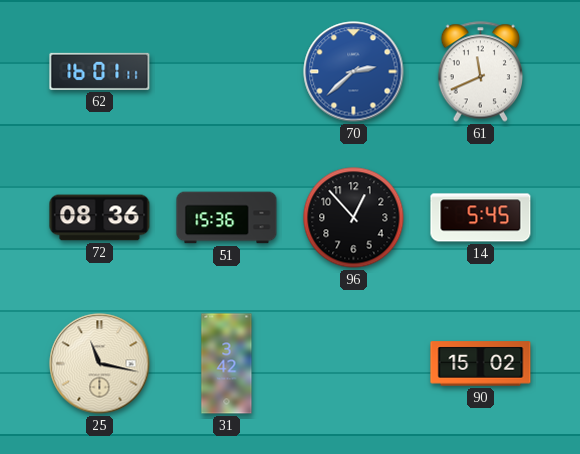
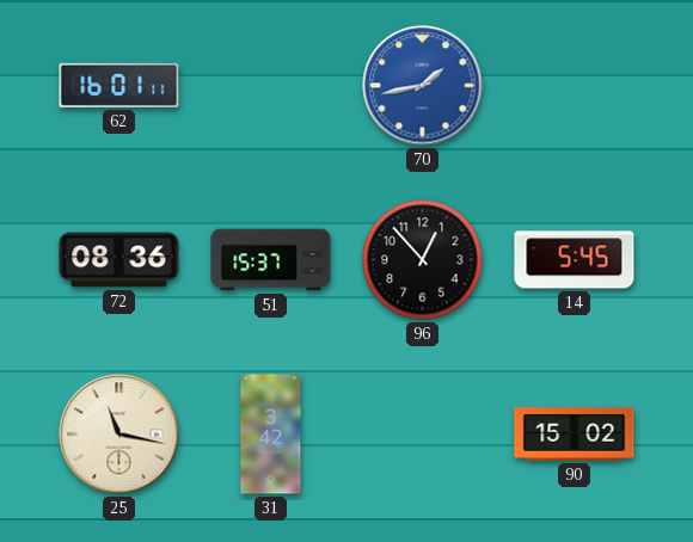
70: 2:38 -> 1:43 (423, 86)
61: 11:41 -> none (480, 72)
51: 15:36 -> 15:37 (271, 260)
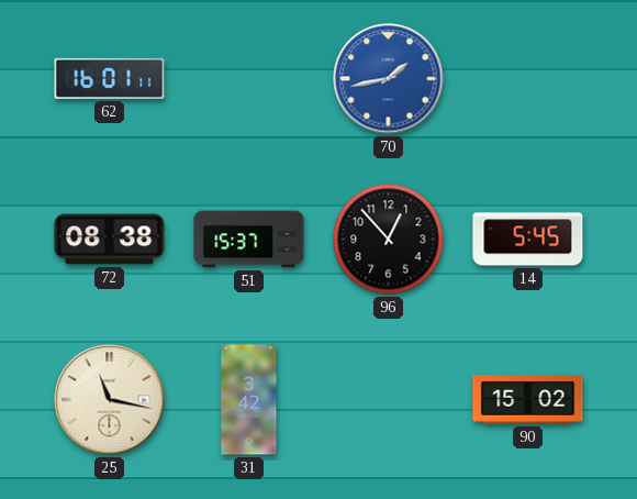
72: 08:36 -> 08:38 (110, 240)
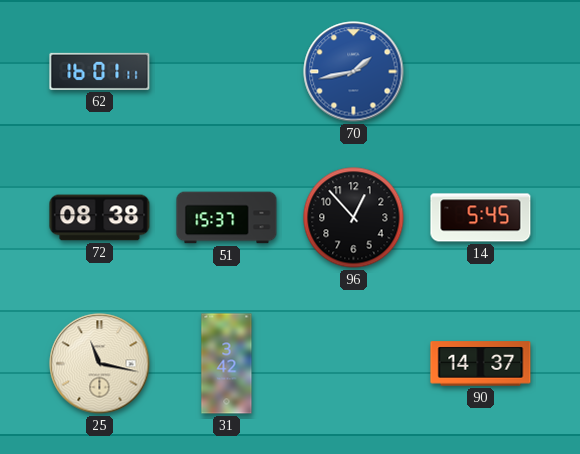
90: 15:02 -> 14:37 (481, 364)
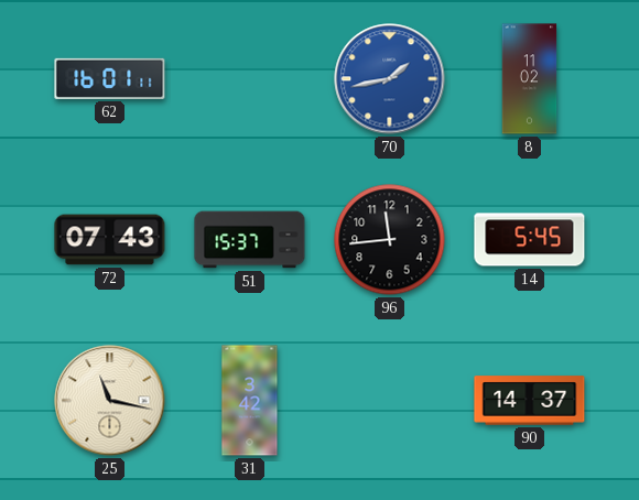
8: none -> 11:02 (530, 79)
72: 08:38 -> 07:43 (110, 240)
96: 12:53 -> 11:44 (390, 240)
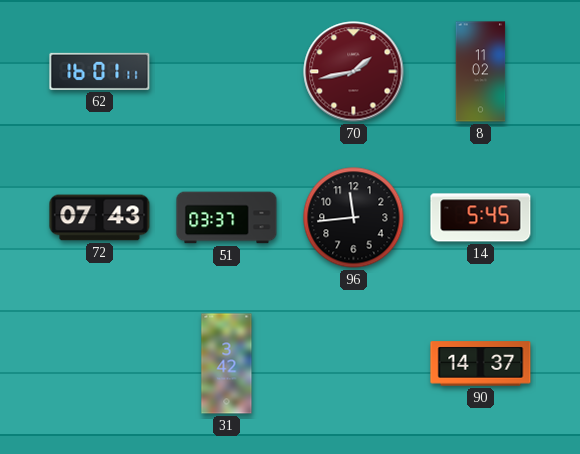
70 dial: blue -> burgundy (354, 72)
51: 15:37 -> 03:37 (227, 218)
25: 11:17 -> none (110, 401)
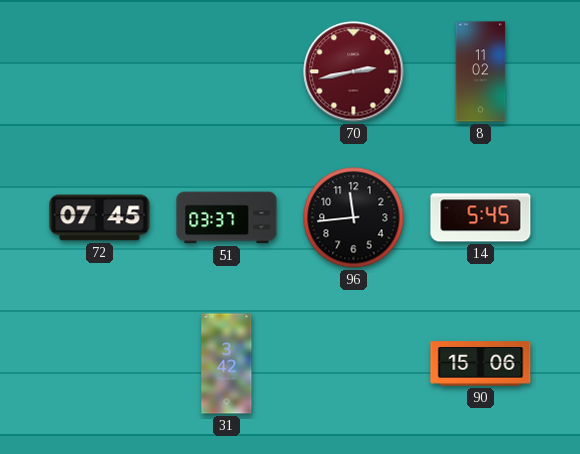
62: 16:01 -> none (100, 71)
70: 1:43 -> 2:43 (354, 72)
72: 07:43 -> 07:45 (100, 218)
90: 14:37 -> 15:06 (481, 364)
